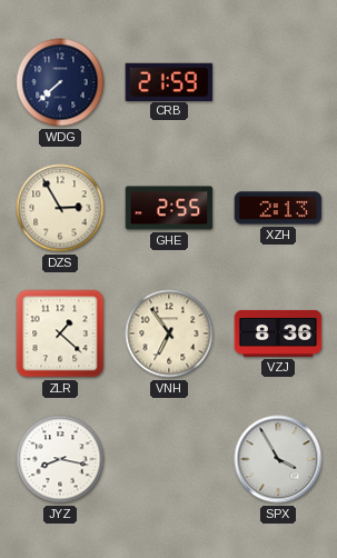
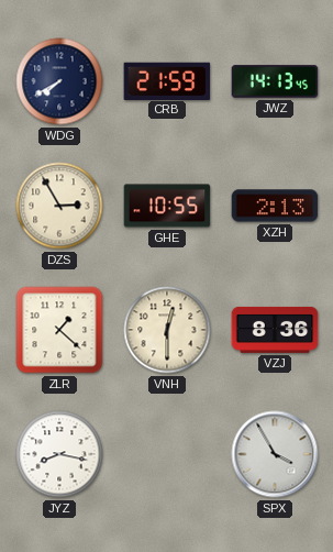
WDG: 7:38 -> 7:40 (59, 81)
JWZ: none -> 14:13 (275, 81)
GHE: 2:55 -> 10:55 (167, 206)
VNH: 6:54 -> 12:30 (167, 330)
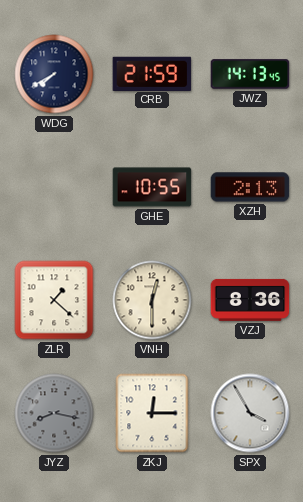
DZS: 2:55 -> none (59, 206)
JYZ dial: white -> grey (54, 413)
ZKJ: none -> 12:15 (152, 413)
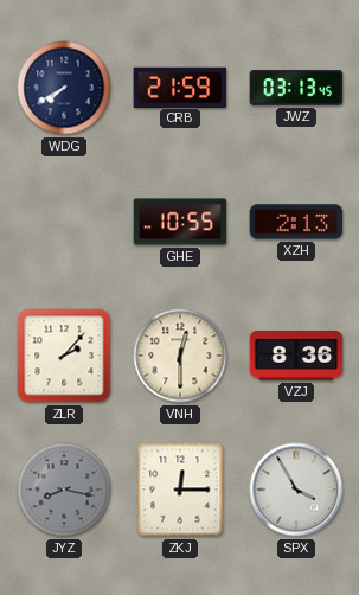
JWZ: 14:13 -> 03:13 (296, 88)
ZLR: 1:22 -> 2:07 (64, 356)
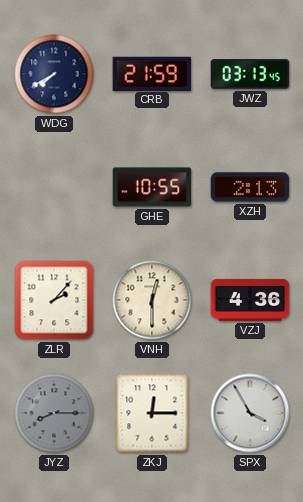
VZJ: 8:36 -> 4:36 (250, 300)
JYZ: 8:17 -> 8:15 (54, 413)
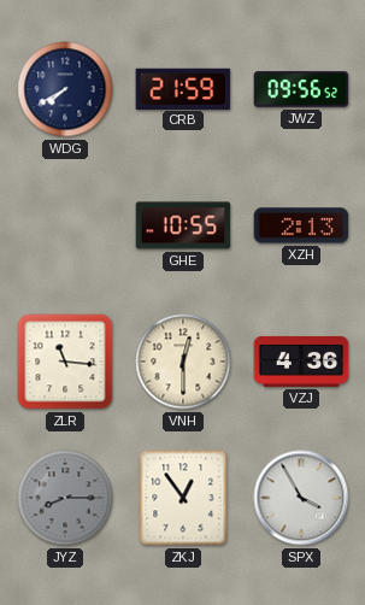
JWZ: 03:13 -> 09:56 (301, 89)
ZLR: 2:07 -> 11:16 (65, 362)
ZKJ: 12:15 -> 12:54 (183, 498)
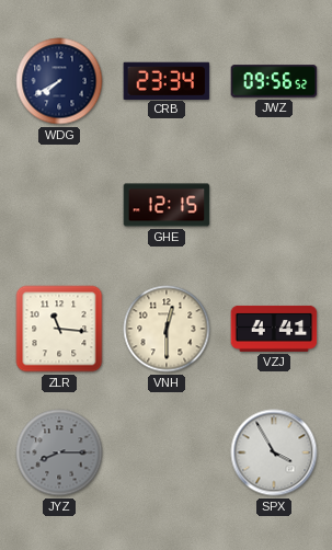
CRB: 21:59 -> 23:34 (167, 80)
GHE: 10:55 -> 12:15 (167, 205)
XZH: 2:13 -> none (301, 225)
VZJ: 4:36 -> 4:41 (274, 329)
ZKJ: 12:54 -> none (183, 498)
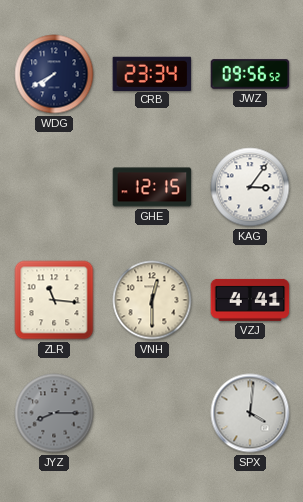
KAG: none -> 3:06 (250, 187)
SPX: 3:55 -> 4:01 (250, 413)
